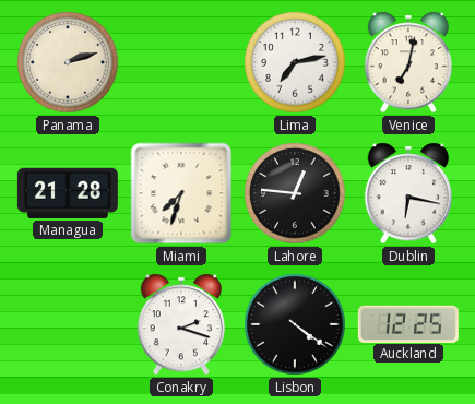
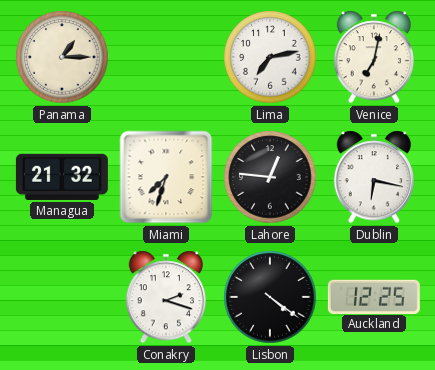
Panama: 2:12 -> 1:15 (62, 57)
Managua: 21:28 -> 21:32 (62, 177)
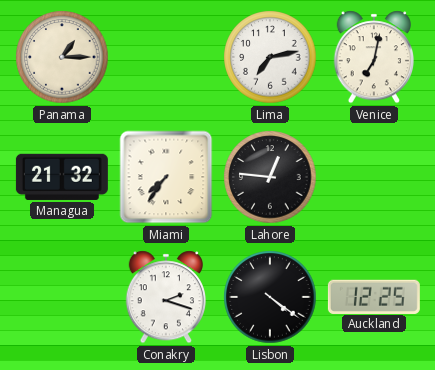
Miami: 7:33 -> 7:36 (166, 177)
Dublin: 6:17 -> none (373, 177)
